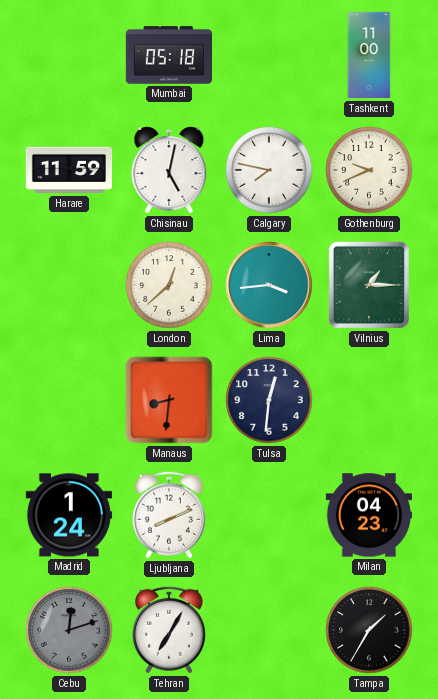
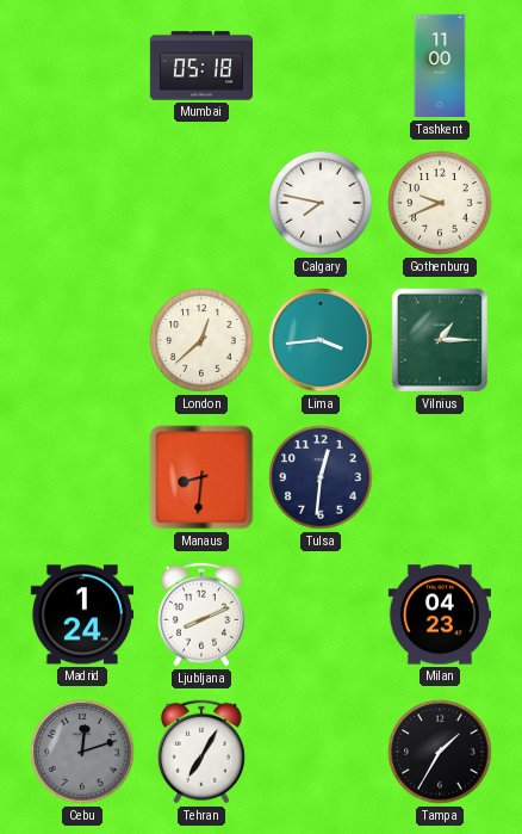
Harare: 11:59 -> none (69, 170)
Chisinau: 5:02 -> none (169, 170)
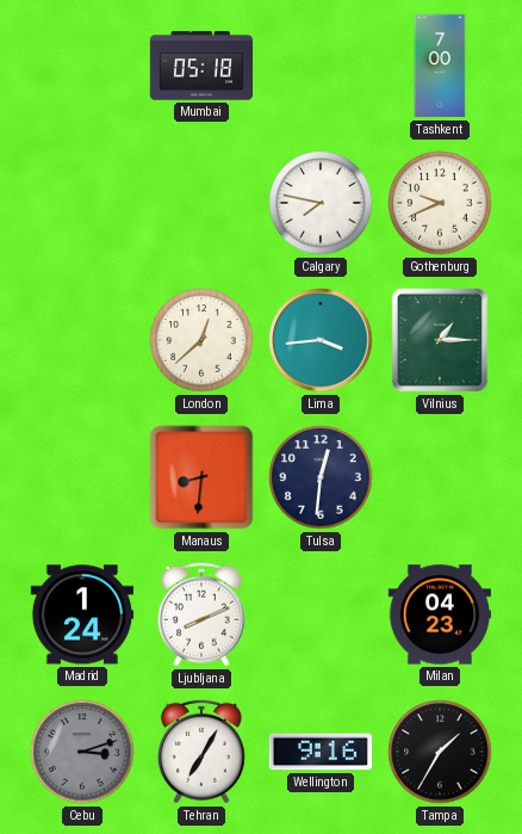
Tashkent: 11:00 -> 7:00 (440, 66)
Cebu: 12:12 -> 3:12 (82, 752)
Wellington: none -> 9:16 (319, 752)
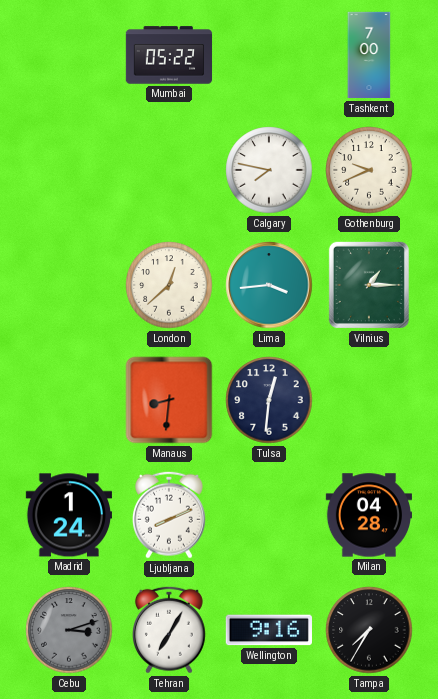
Mumbai: 05:18 -> 05:22 (169, 55)
Milan: 04:23 -> 04:28 (369, 515)
Tampa: 1:35 -> 7:35 (369, 630)
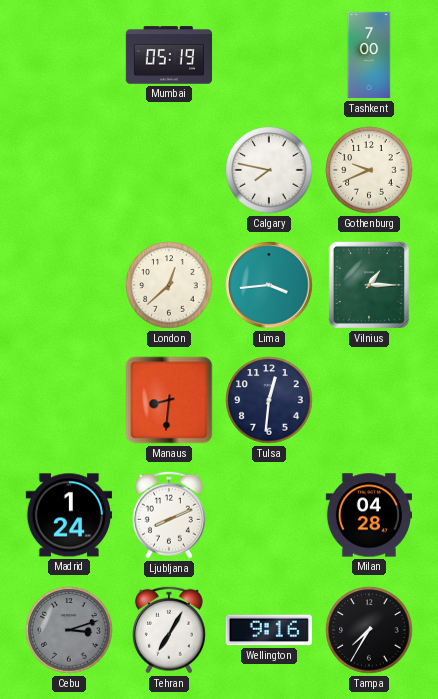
Mumbai: 05:22 -> 05:19 (169, 55)
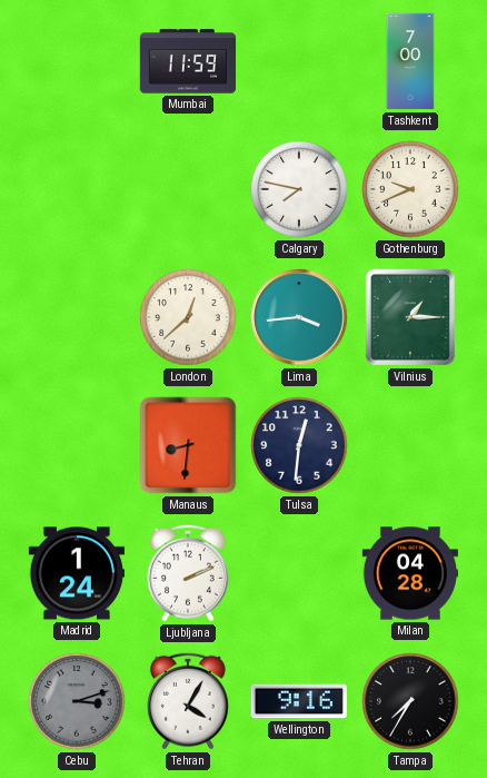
Mumbai: 05:19 -> 11:59 (188, 61)
Ljubljana: 8:11 -> 2:11 (188, 573)
Tehran: 7:05 -> 4:05 (188, 701)
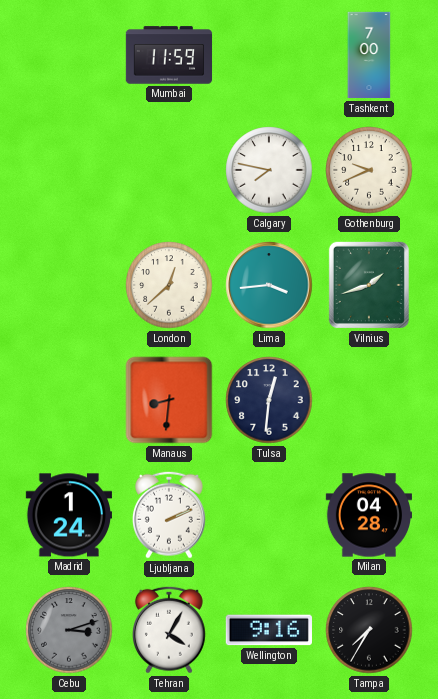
Vilnius: 1:15 -> 1:42 (369, 285)
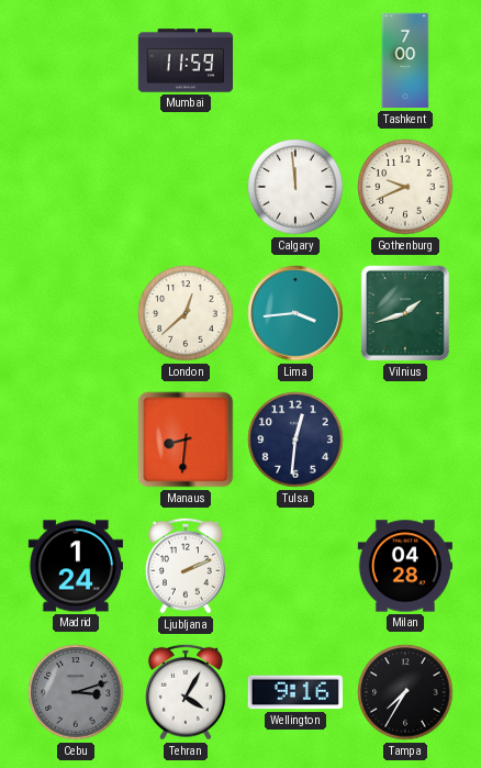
Calgary: 7:47 -> 11:59 (295, 187)
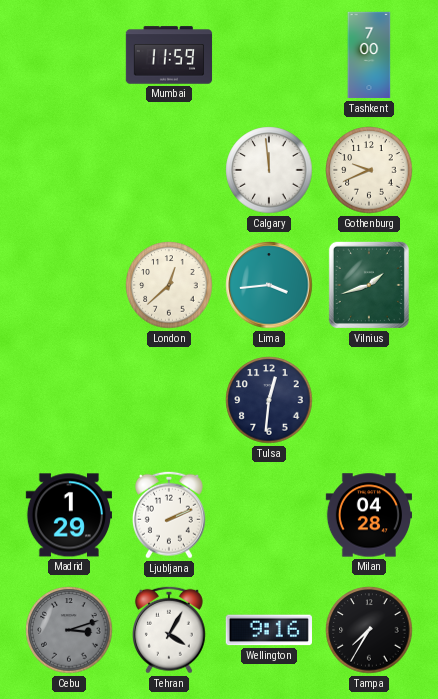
Manaus: 8:31 -> none (186, 439)
Madrid: 1:24 -> 1:29 (68, 515)
